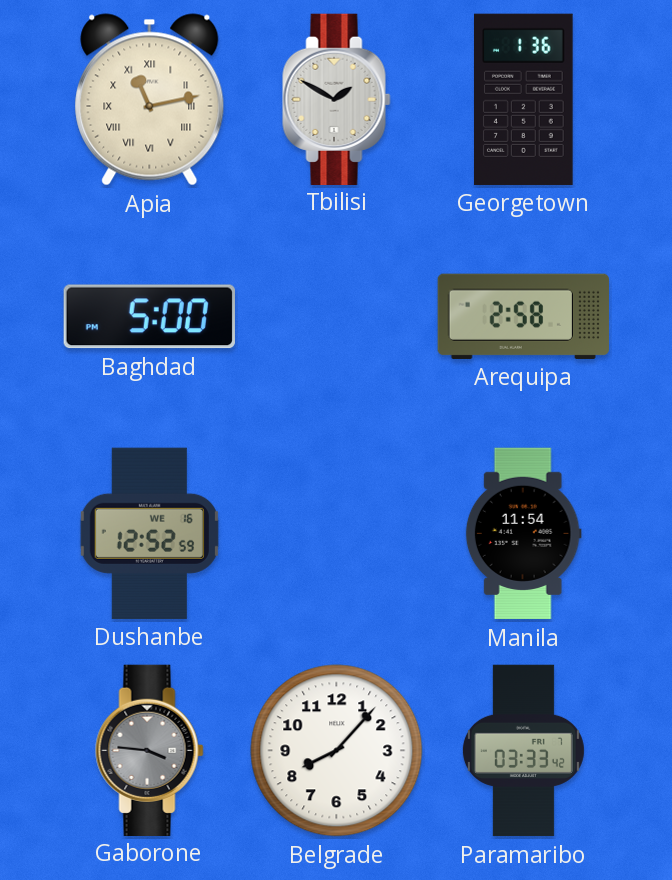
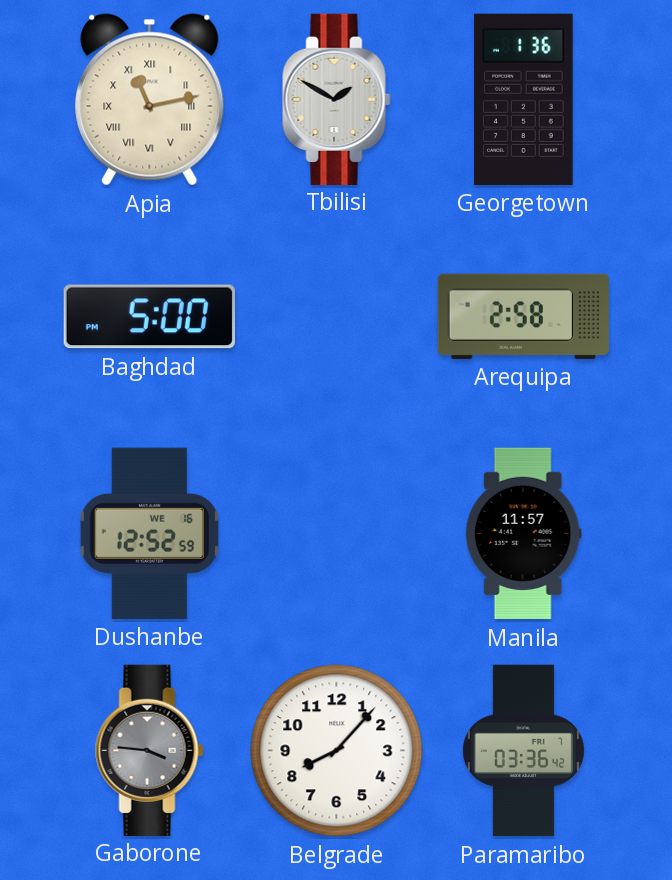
Manila: 11:54 -> 11:57 (523, 534)
Paramaribo: 03:33 -> 03:36 (523, 751)
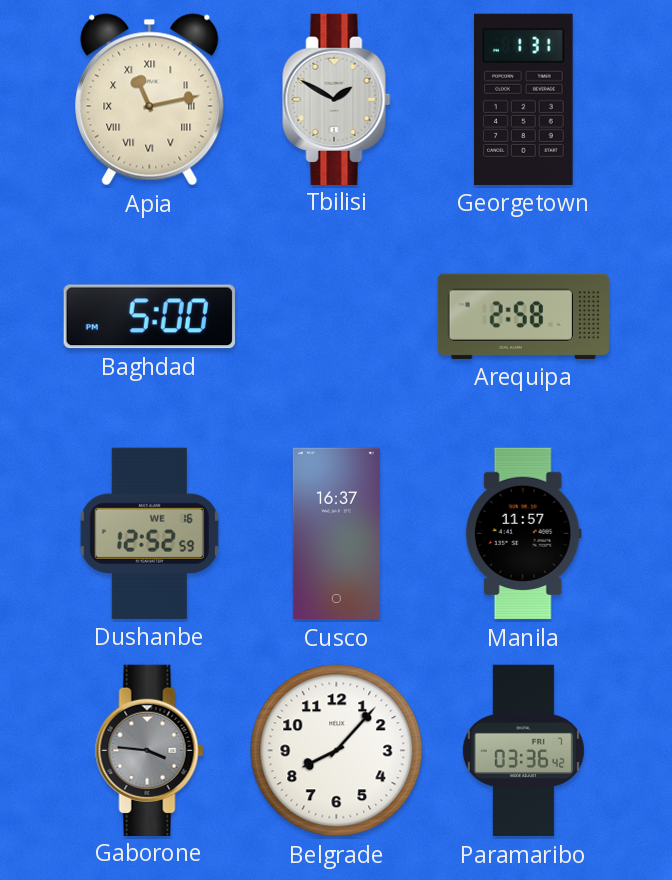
Georgetown: 1:36 -> 1:31 (524, 99)
Cusco: none -> 16:37 (336, 534)
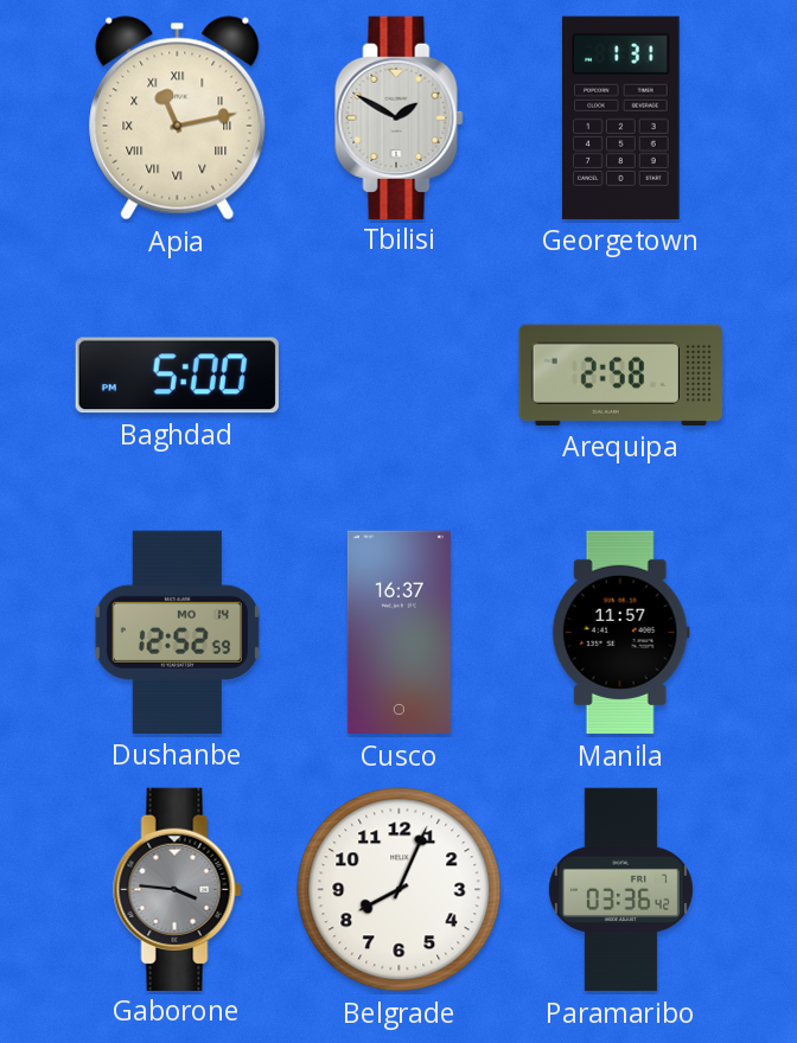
Dushanbe date: WE 16 -> MO 14 (177, 632)
Belgrade: 8:07 -> 8:04 (400, 890)
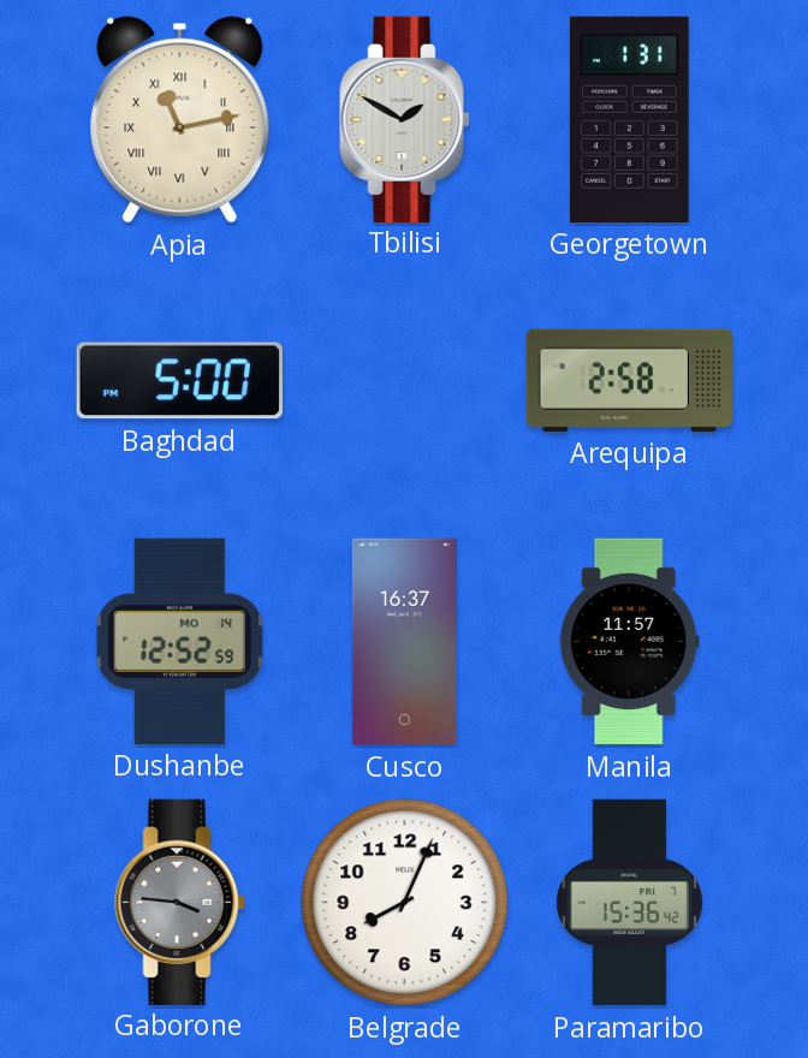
Paramaribo: 03:36 -> 15:36 (629, 903)
